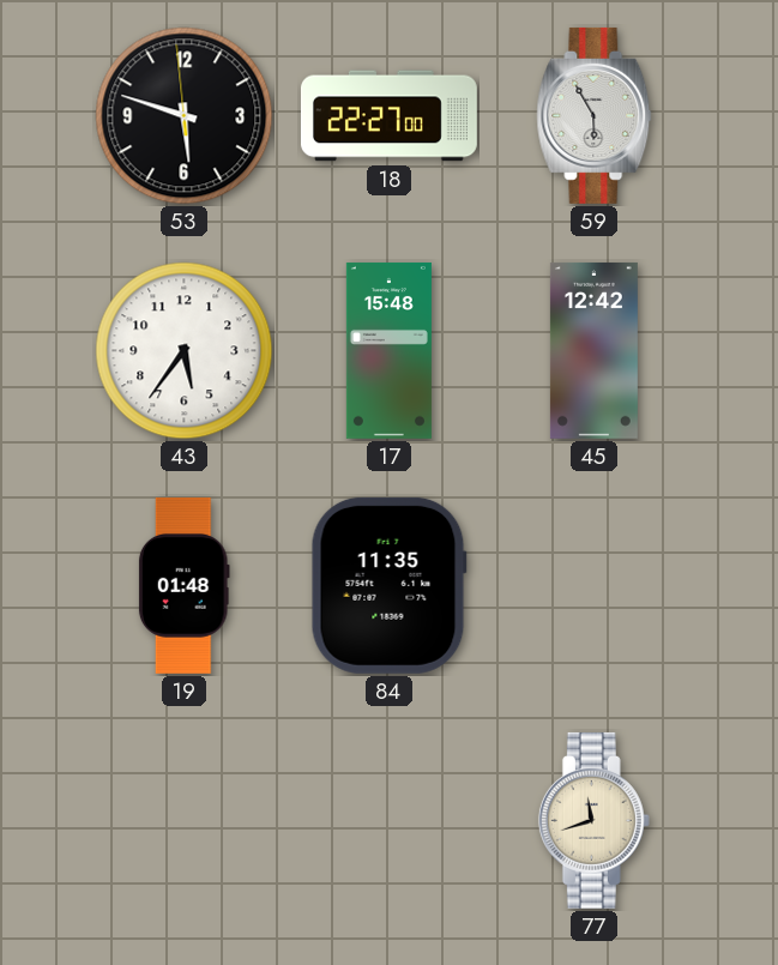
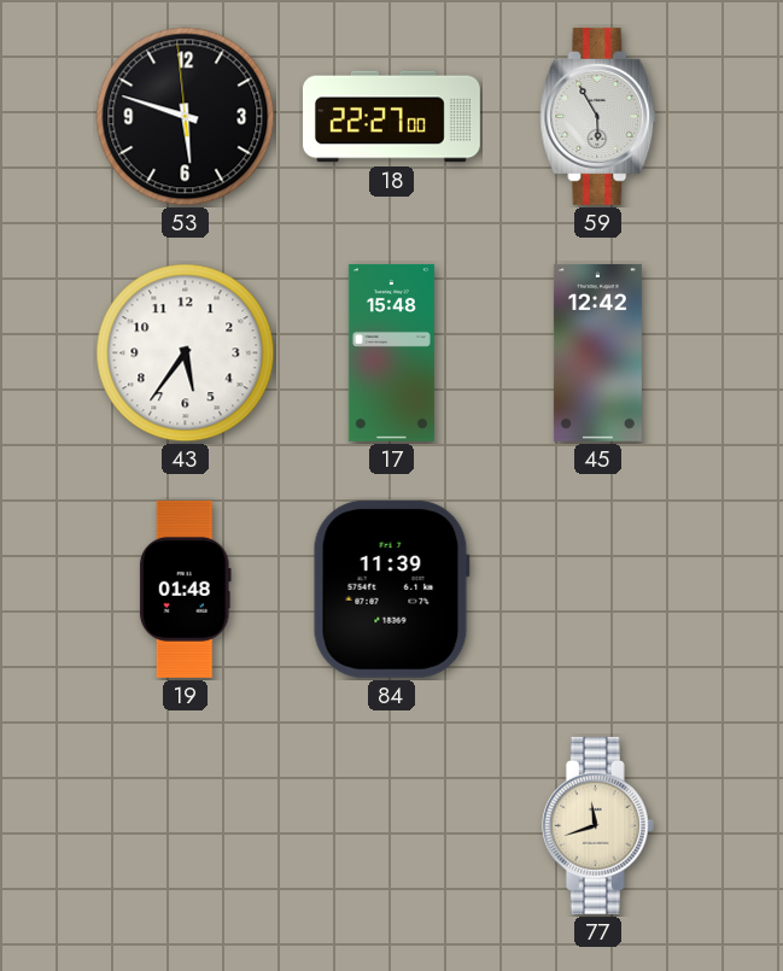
84: 11:35 -> 11:39 (391, 589)
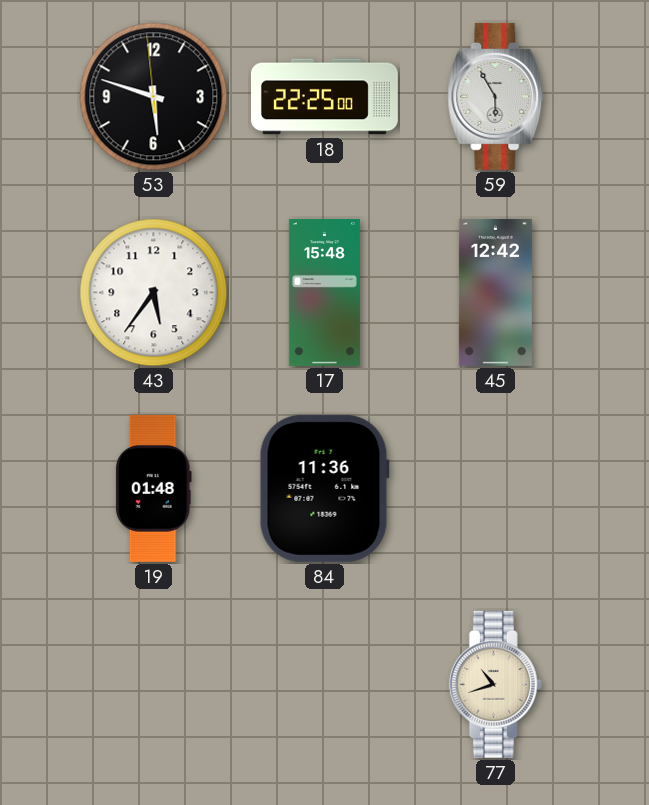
18: 22:27 -> 22:25 (324, 97)
84: 11:39 -> 11:36 (324, 488)
77: 11:42 -> 10:42 (495, 684)
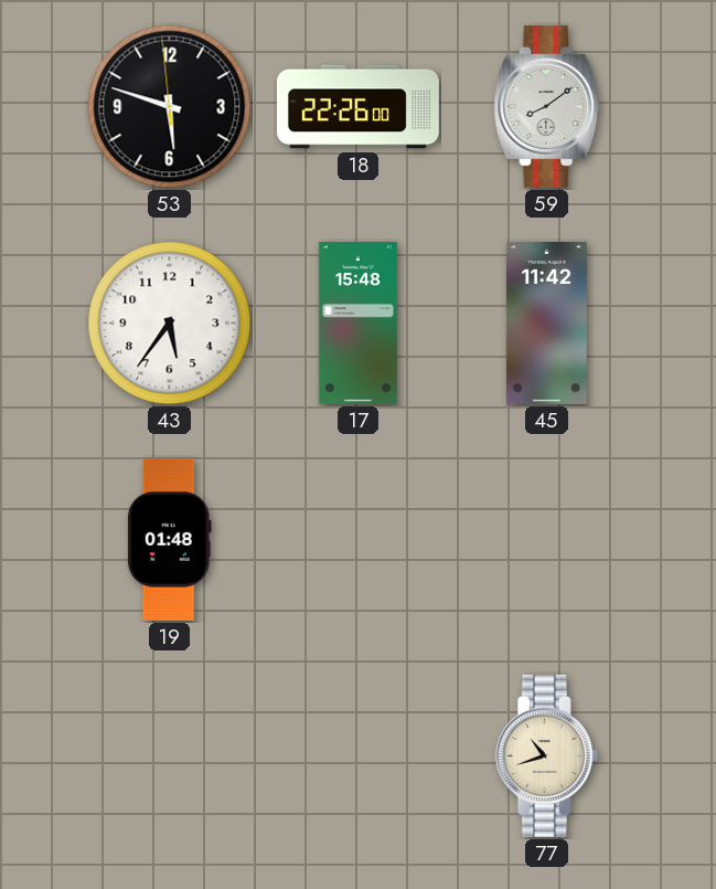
18: 22:25 -> 22:26 (357, 107)
59: 5:55 -> 8:09 (547, 106)
45: 12:42 -> 11:42 (546, 322)
84: 11:36 -> none (324, 488)
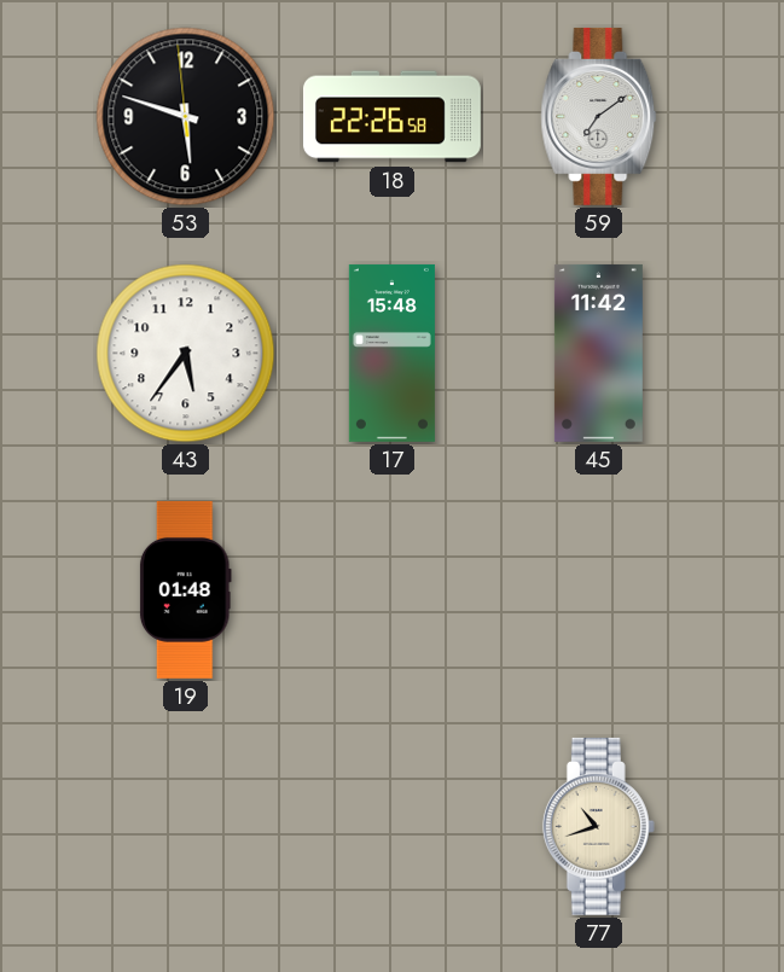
18: 22:26:00 -> 22:26:58 (391, 117)
59: 8:09 -> 7:09 (599, 116)
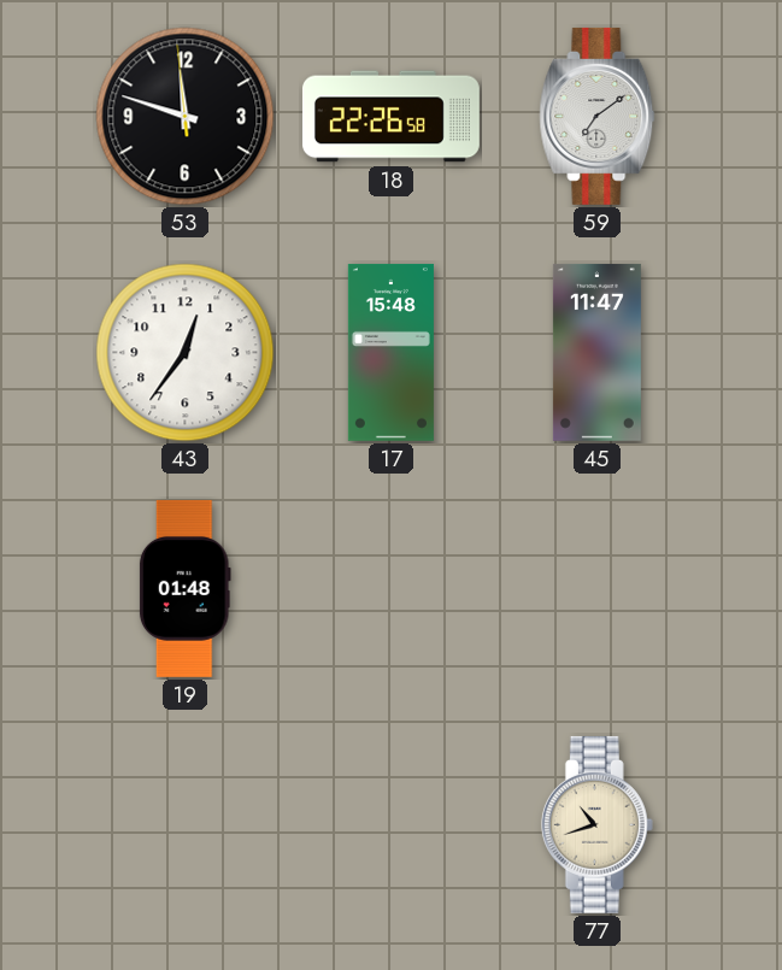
53: 5:47 -> 11:47 (186, 117)
43: 5:36 -> 12:36 (186, 353)
45: 11:42 -> 11:47 (596, 352)
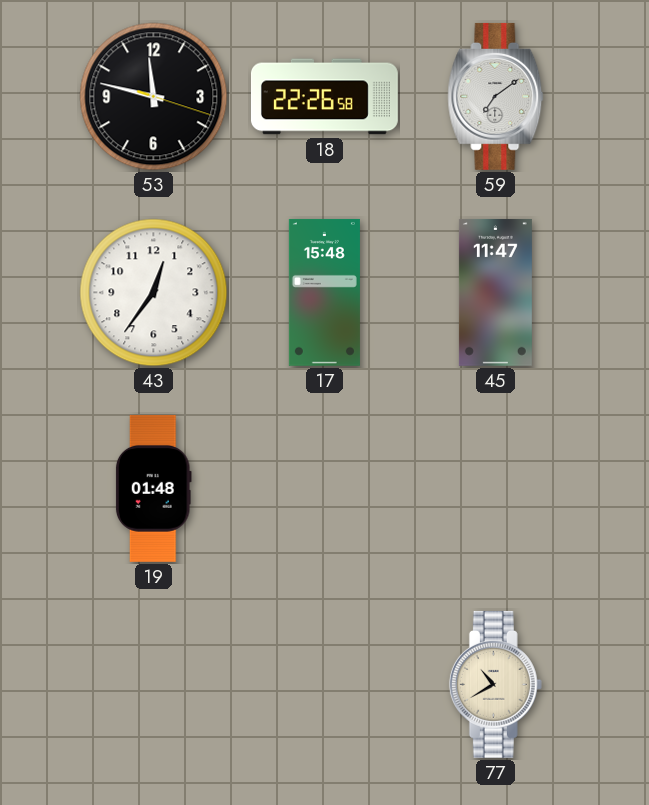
53: 11:47:59 -> 11:47:18 (154, 97)
77: 10:42 -> 10:40 (495, 684)
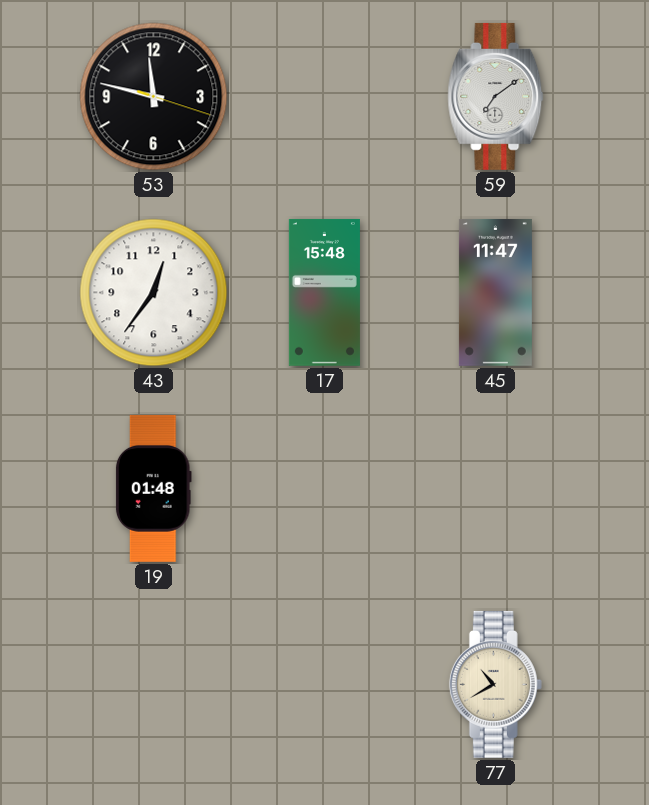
18: 22:26 -> none (324, 97)
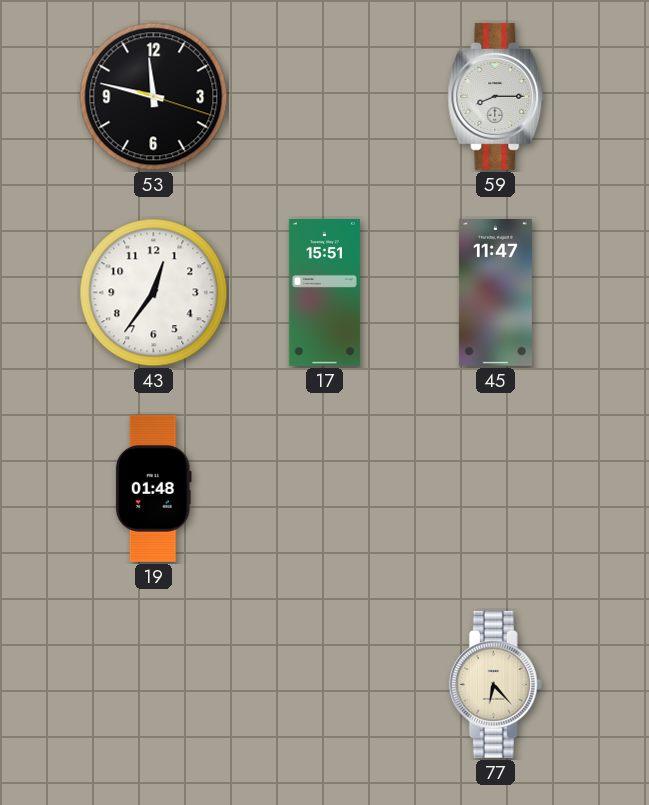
59: 7:09 -> 8:15 (496, 96)
17: 15:48 -> 15:51 (324, 292)
77: 10:40 -> 6:23 (495, 684)
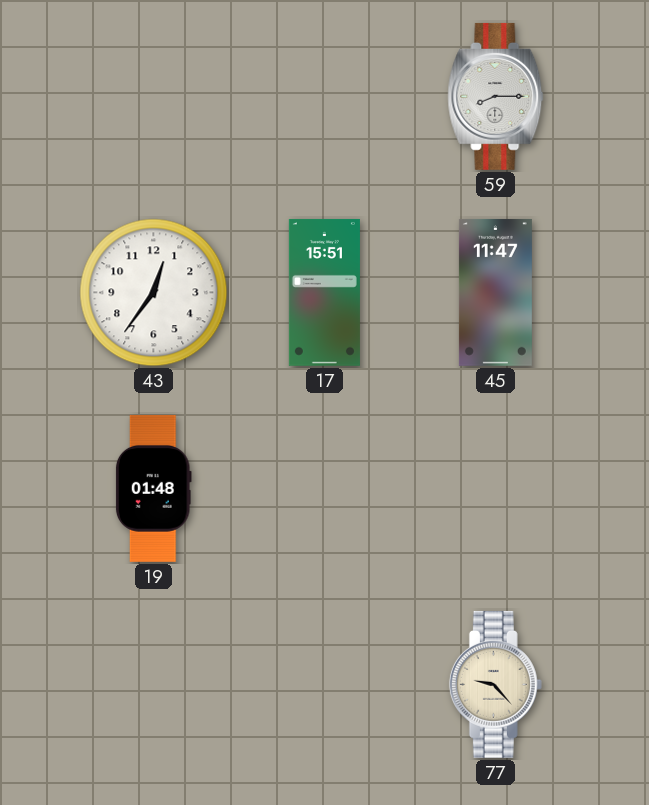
53: 11:47 -> none (154, 97)
77: 6:23 -> 9:23 (495, 684)
